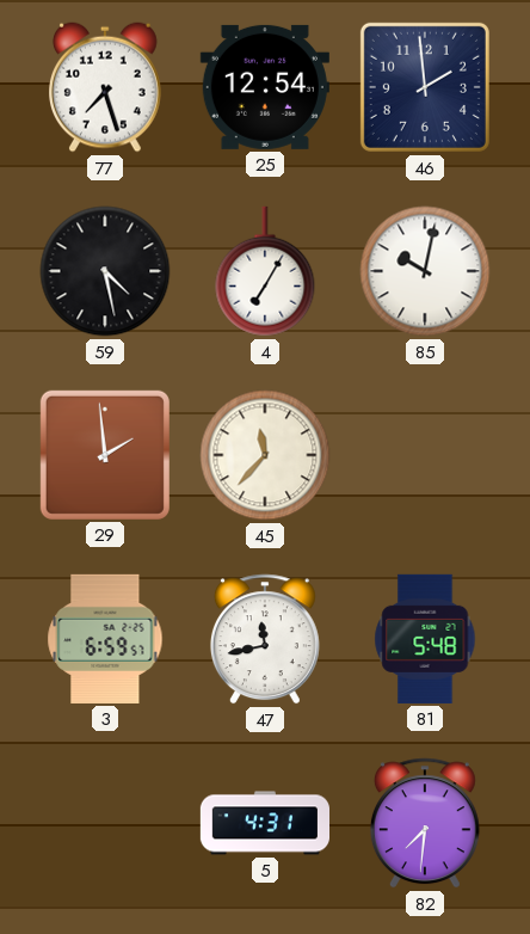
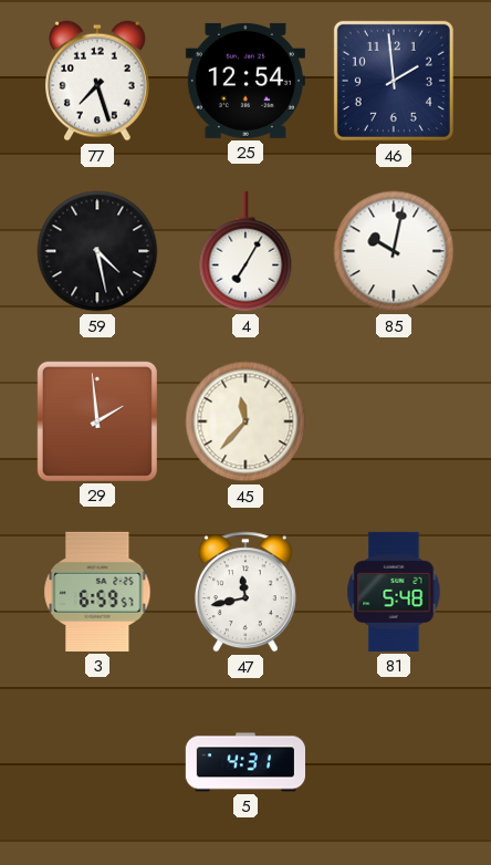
82: 7:31 -> none (425, 823)
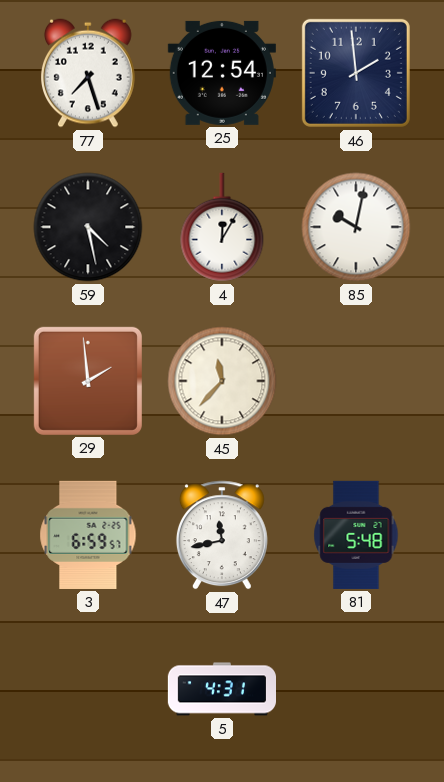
4: 7:05 -> 12:05 (222, 227)
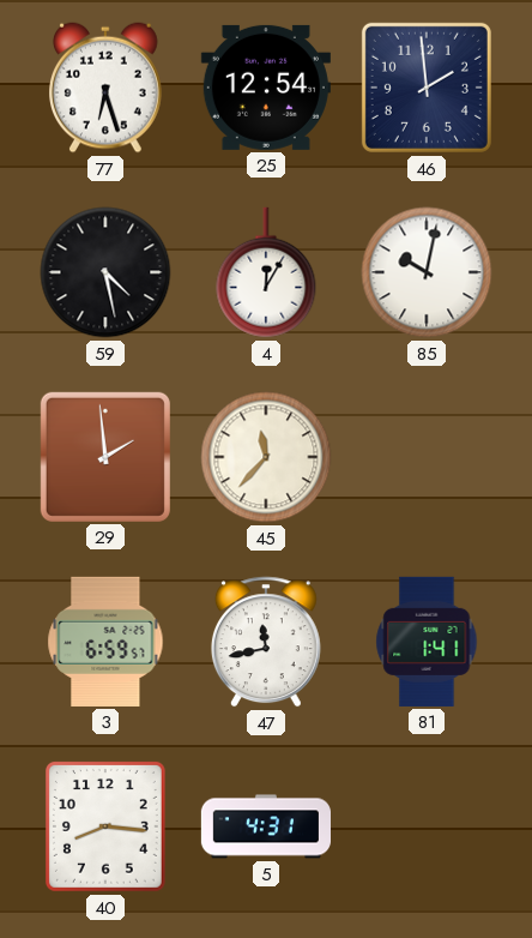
77: 7:27 -> 6:27 (107, 88)
81: 5:48 -> 1:41 (427, 642)
40: none -> 8:16 (105, 826)
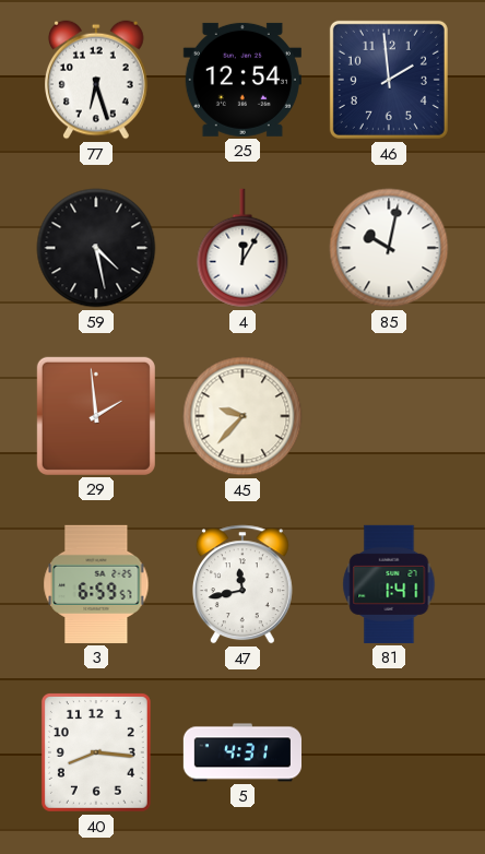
45: 11:37 -> 9:37 (242, 416)
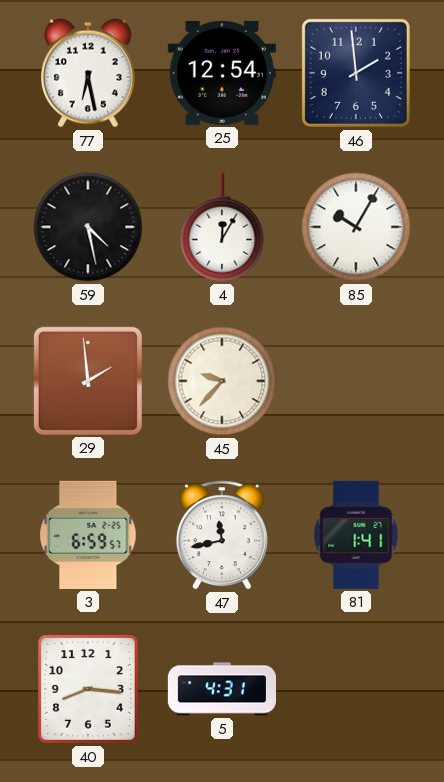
77: 6:27 -> 6:28 (89, 73)
85: 10:02 -> 10:05 (356, 227)
